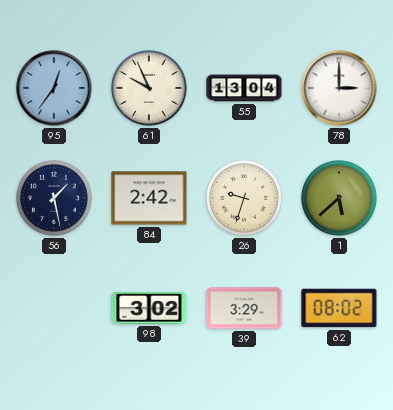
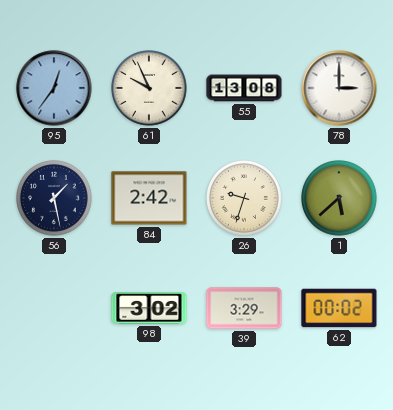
55: 13:04 -> 13:08 (244, 88)
62: 08:02 -> 00:02 (339, 308)
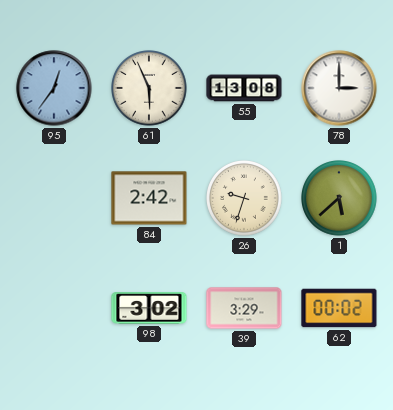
61: 9:56 -> 5:56 (150, 89)
56: 1:28 -> none (55, 199)
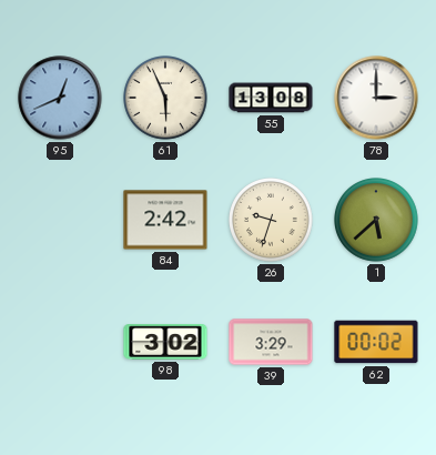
95: 12:36 -> 12:41 (60, 98)
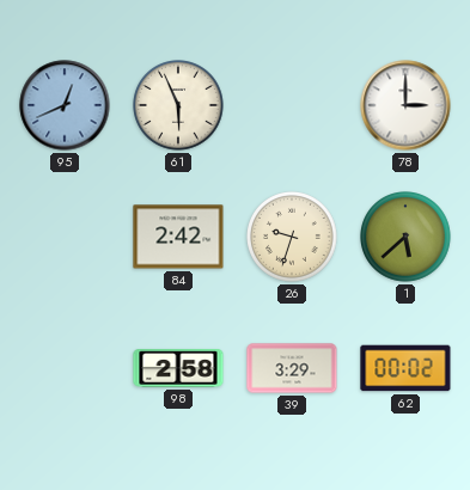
55: 13:08 -> none (271, 98)
98: 3:02 -> 2:58 (178, 369)
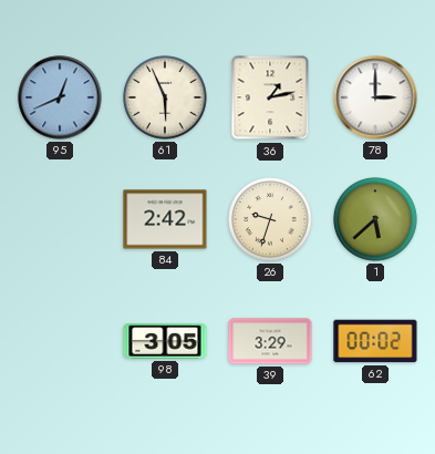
36: none -> 1:13 (270, 97)
98: 2:58 -> 3:05 (165, 342)
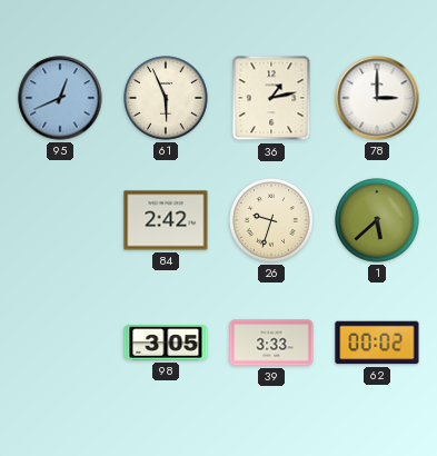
39: 3:29 -> 3:33 (271, 343)
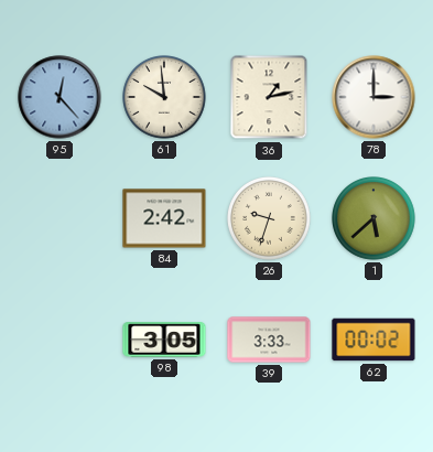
95: 12:41 -> 12:23 (59, 97)
61: 5:56 -> 9:59 (165, 98)
